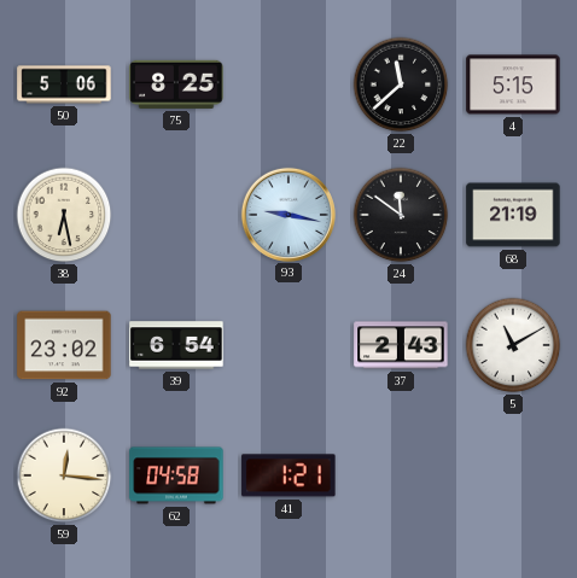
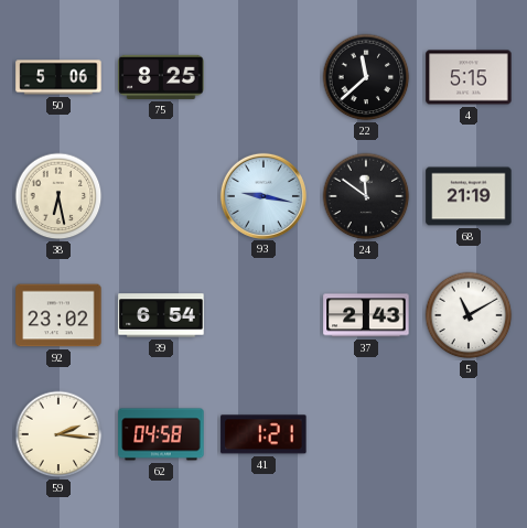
59: 12:16 -> 2:16 (58, 434)
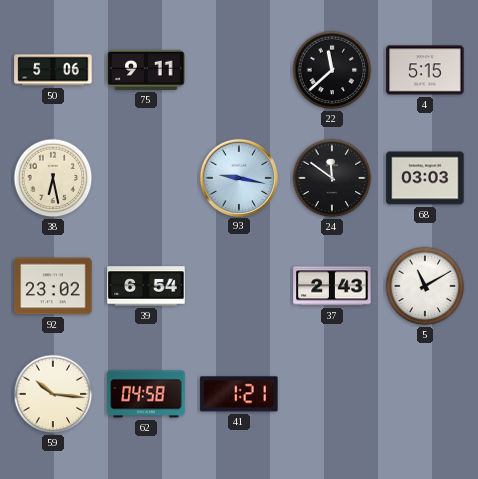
75: 8:25 -> 9:11 (146, 70)
68: 21:19 -> 03:03 (425, 178)
59: 2:16 -> 10:16 (53, 394)
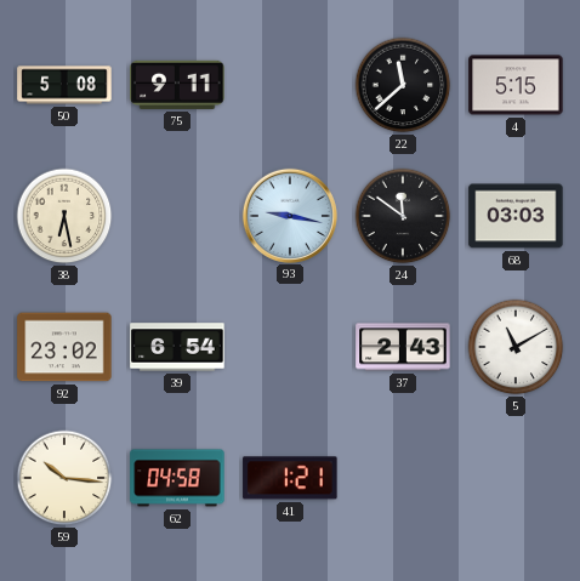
50: 5:06 -> 5:08 (64, 85)
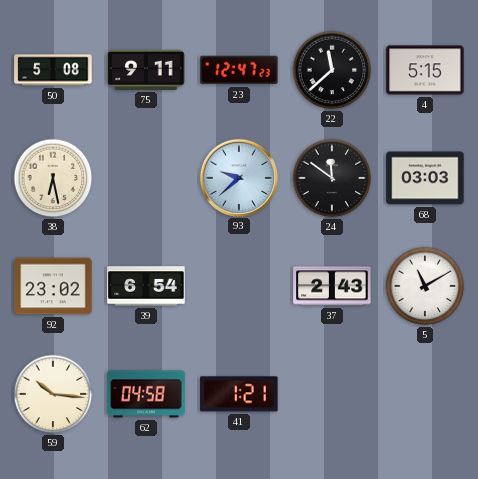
23: none -> 12:47 (239, 70)
93: 9:17 -> 9:38 (238, 177)
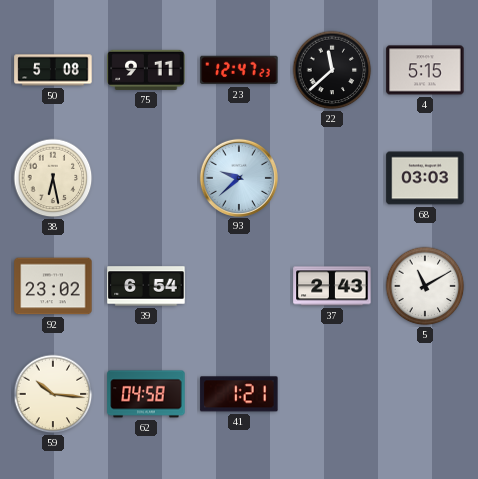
24: 11:51 -> none (332, 178)
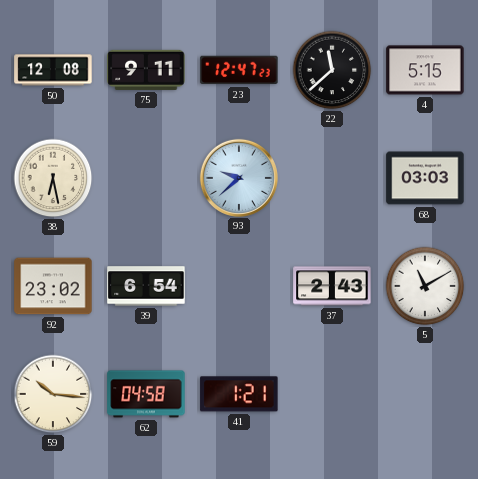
50: 5:08 -> 12:08 (53, 70)
